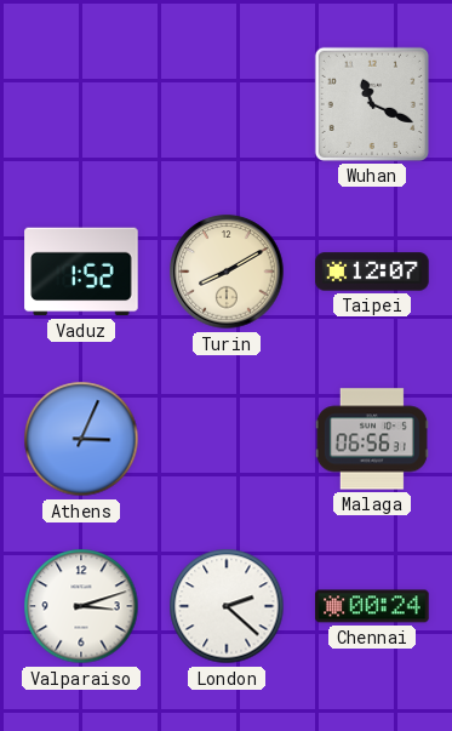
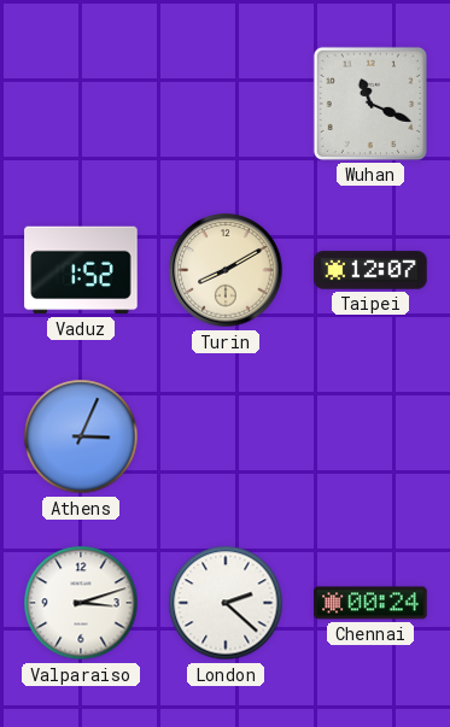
Malaga: 06:56 -> none (372, 439)
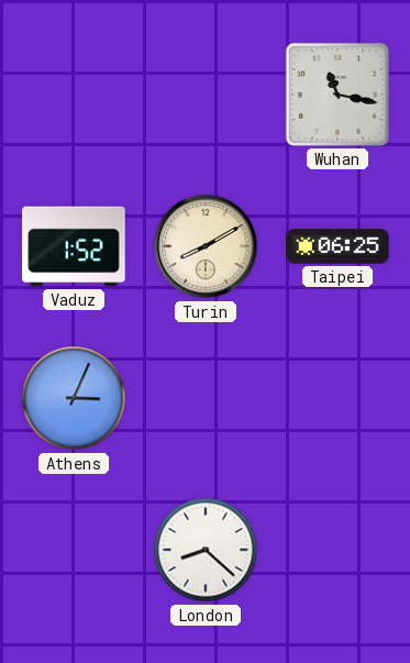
Wuhan: 11:19 -> 11:17 (337, 95)
Taipei: 12:07 -> 06:25 (337, 246)
Valparaiso: 3:12 -> none (81, 603)
London: 2:22 -> 8:22 (206, 550)
Chennai: 00:24 -> none (370, 603)
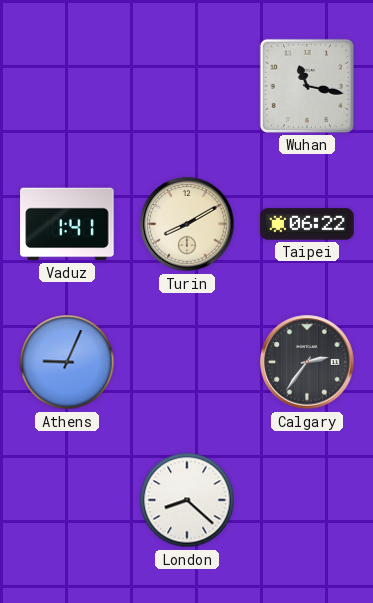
Vaduz: 1:52 -> 1:41 (67, 224)
Taipei: 06:25 -> 06:22 (307, 224)
Athens: 3:04 -> 9:04 (67, 362)
Calgary: none -> 2:36 (307, 362)
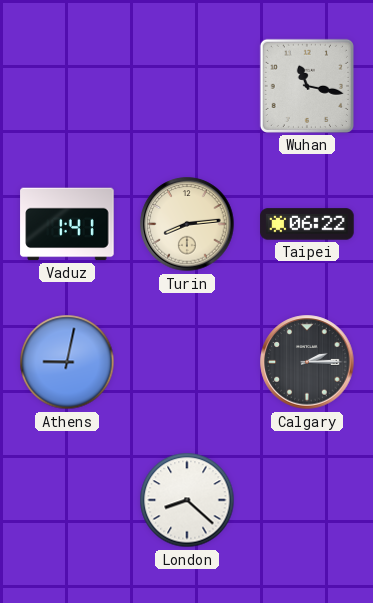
Turin: 8:10 -> 8:14 (187, 224)
Athens: 9:04 -> 9:02 (67, 362)
Calgary: 2:36 -> 2:15 (307, 362)
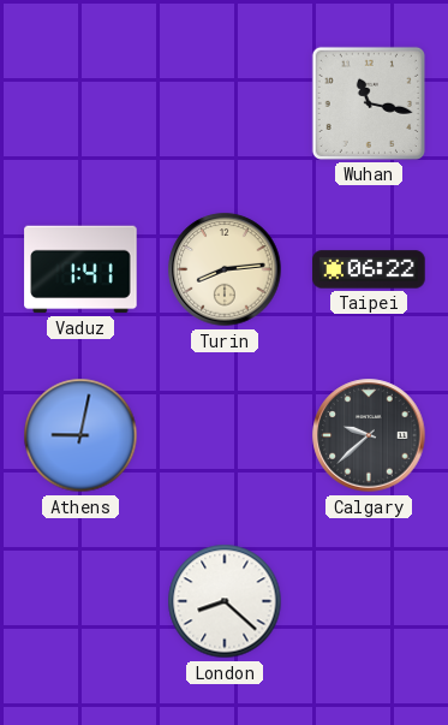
Calgary: 2:15 -> 9:38 (369, 435)
